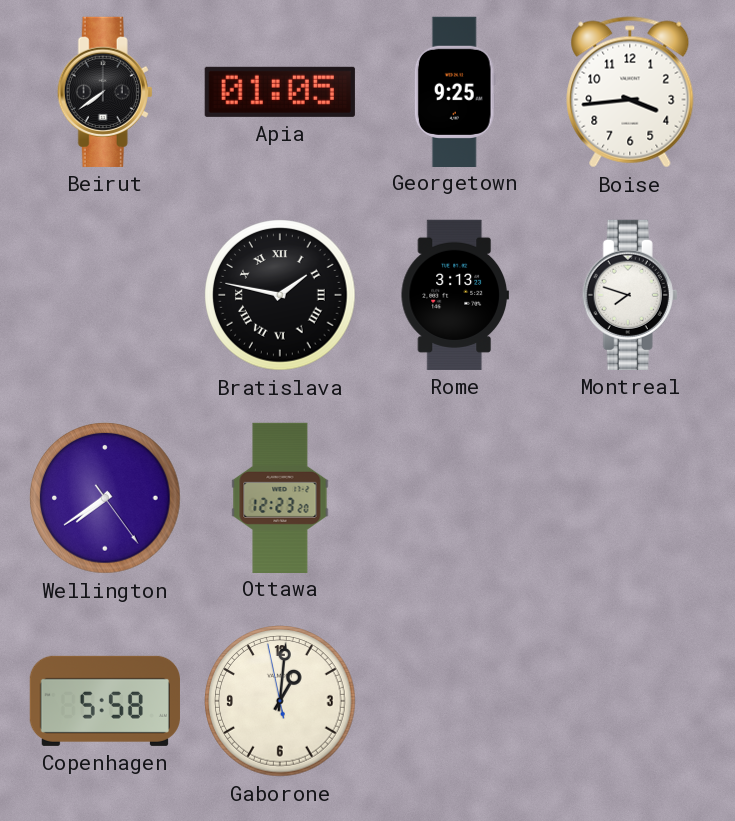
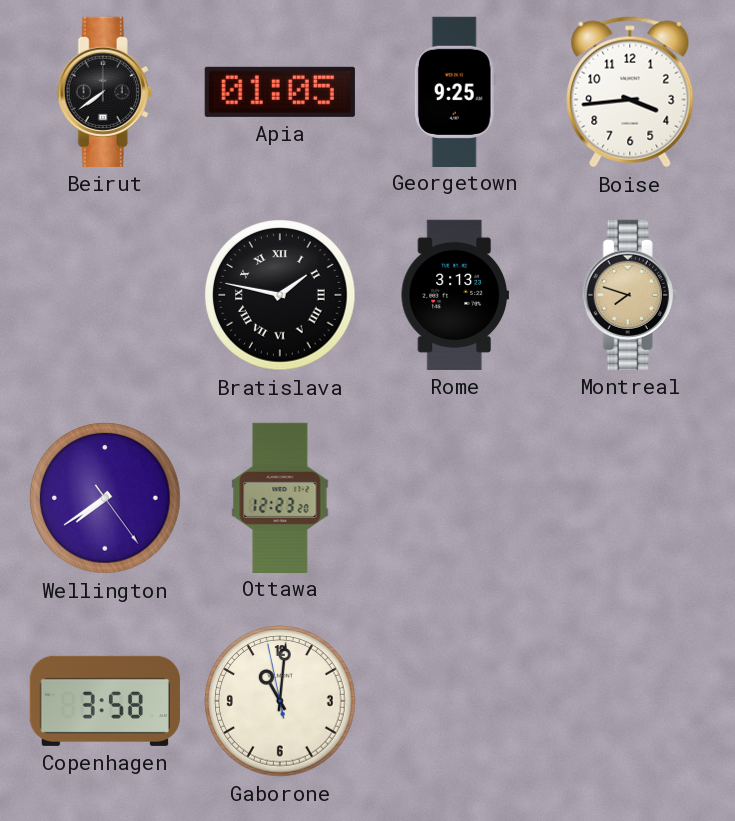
Montreal dial: white -> champagne (630, 295)
Copenhagen: 5:58 -> 3:58 (105, 701)
Gaborone: 1:00 -> 11:00 (280, 701)
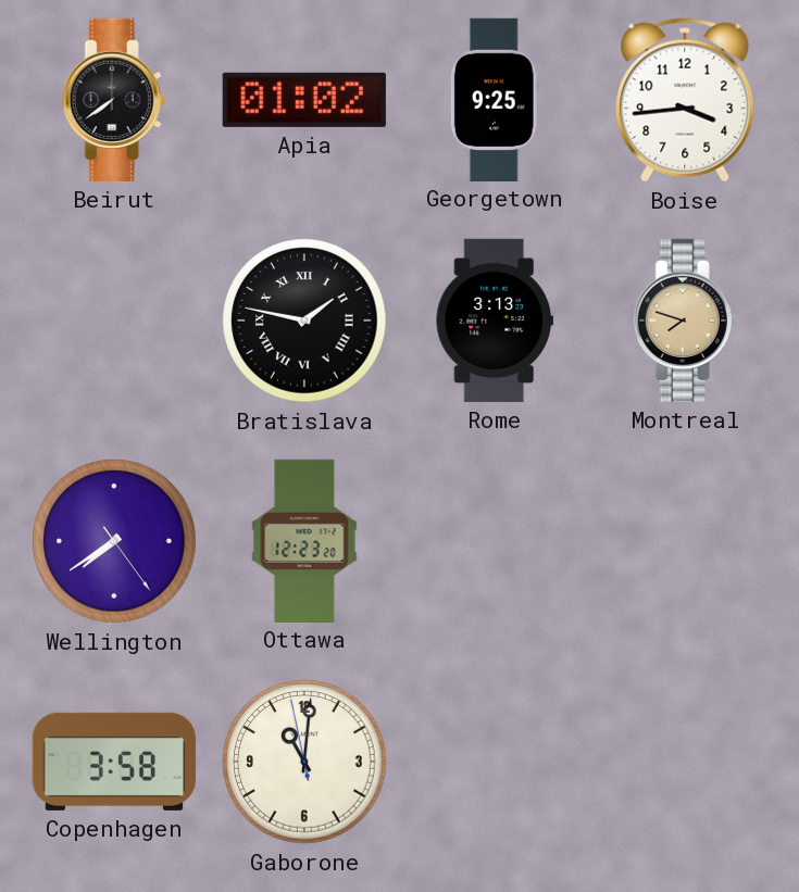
Apia: 01:05 -> 01:02 (304, 100)
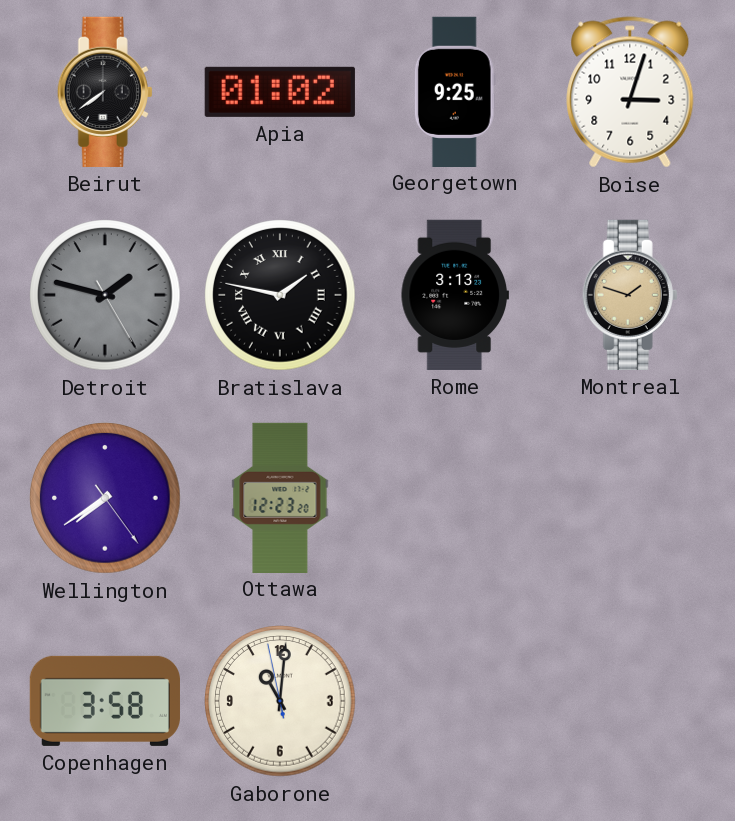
Boise: 3:44 -> 3:03 (630, 92)
Detroit: none -> 1:47 (105, 295)
Montreal: 7:48 -> 1:48 (630, 295)
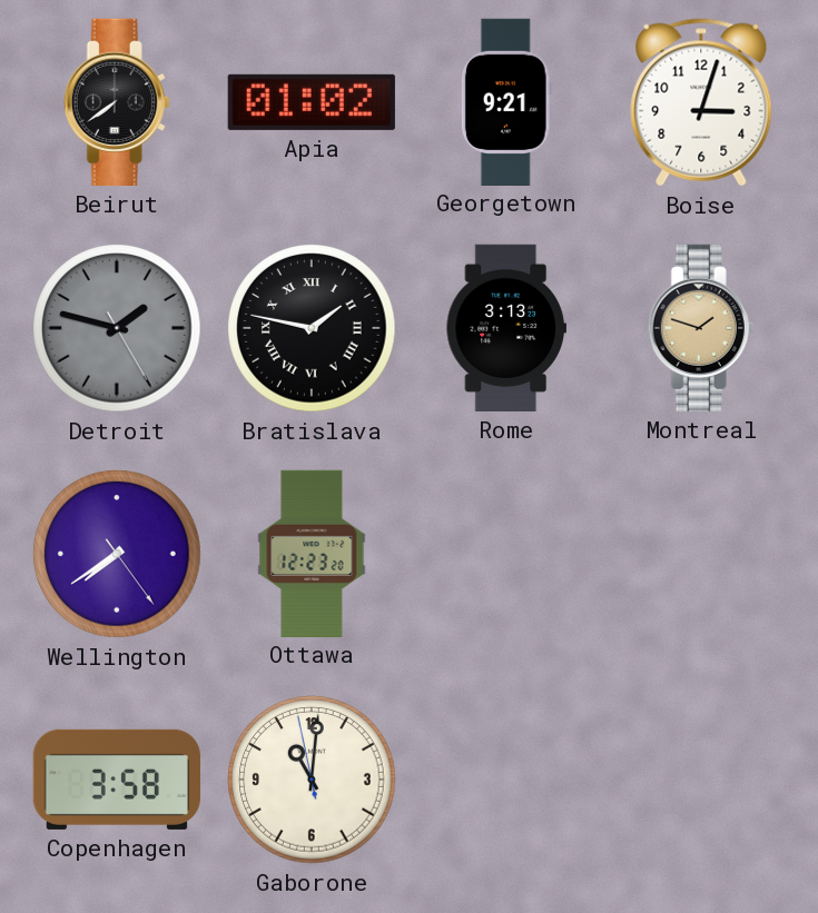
Georgetown: 9:25 -> 9:21 (506, 101)
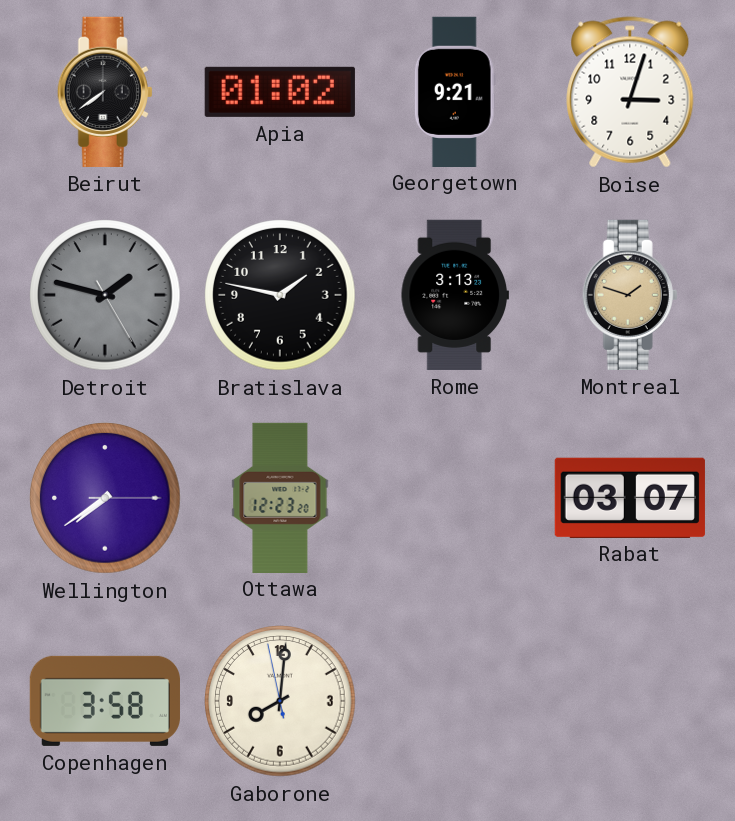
Bratislava numerals: Roman -> Arabic (280, 295)
Wellington: 7:39:24 -> 7:39:15 (105, 498)
Rabat: none -> 03:07 (630, 497)
Gaborone: 11:00 -> 8:00 (280, 701)
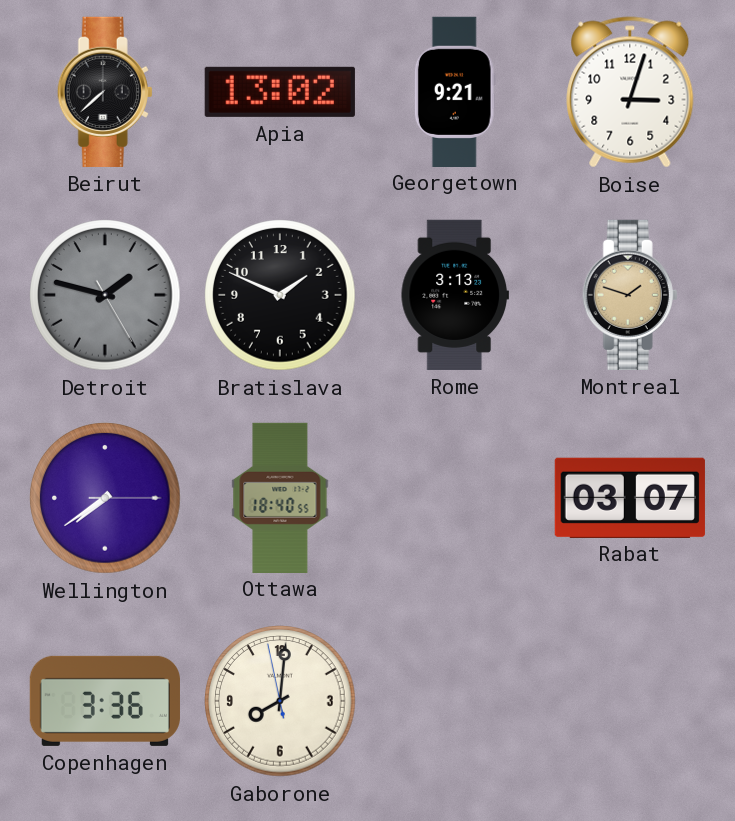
Beirut: 7:39 -> 7:38 (105, 92)
Apia: 01:02 -> 13:02 (280, 92)
Bratislava: 1:47 -> 1:49 (280, 295)
Ottawa: 12:23 -> 18:40 (280, 497)
Copenhagen: 3:58 -> 3:36 (105, 701)
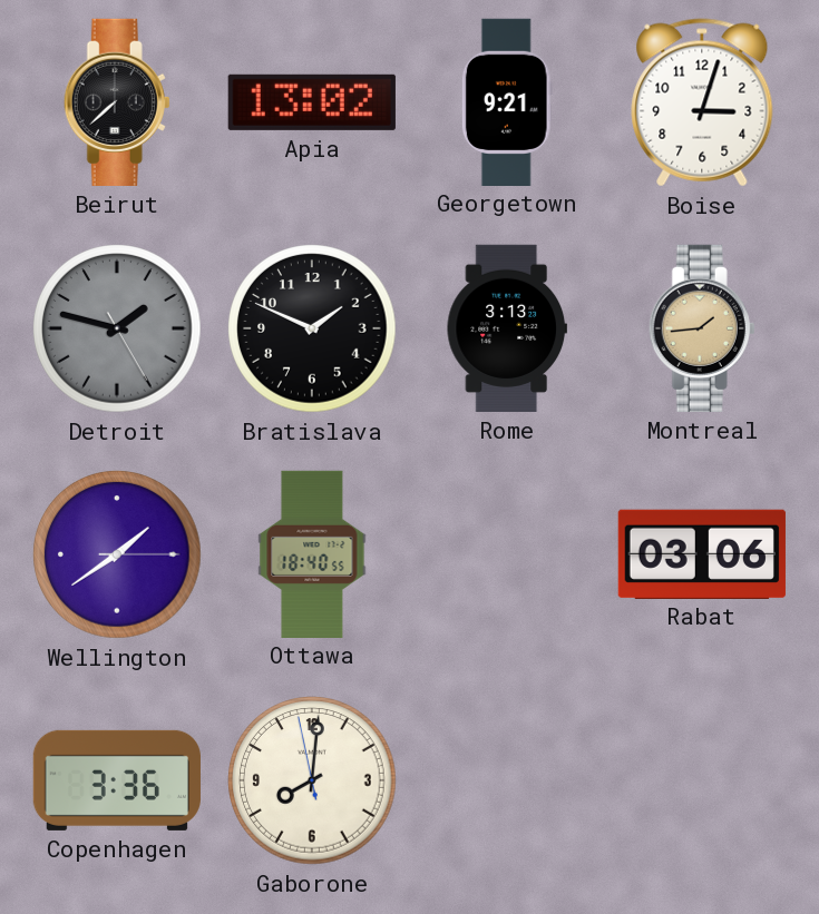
Montreal: 1:48 -> 1:44 (702, 328)
Wellington: 7:39 -> 1:39 (117, 554)
Rabat: 03:07 -> 03:06 (702, 553)
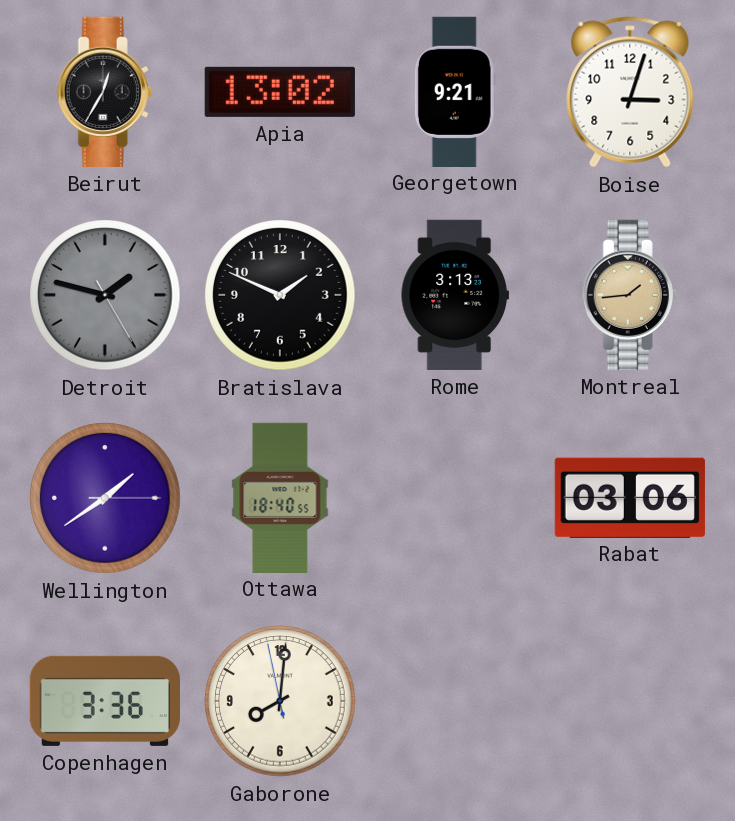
Beirut: 7:38 -> 12:35 (105, 92)
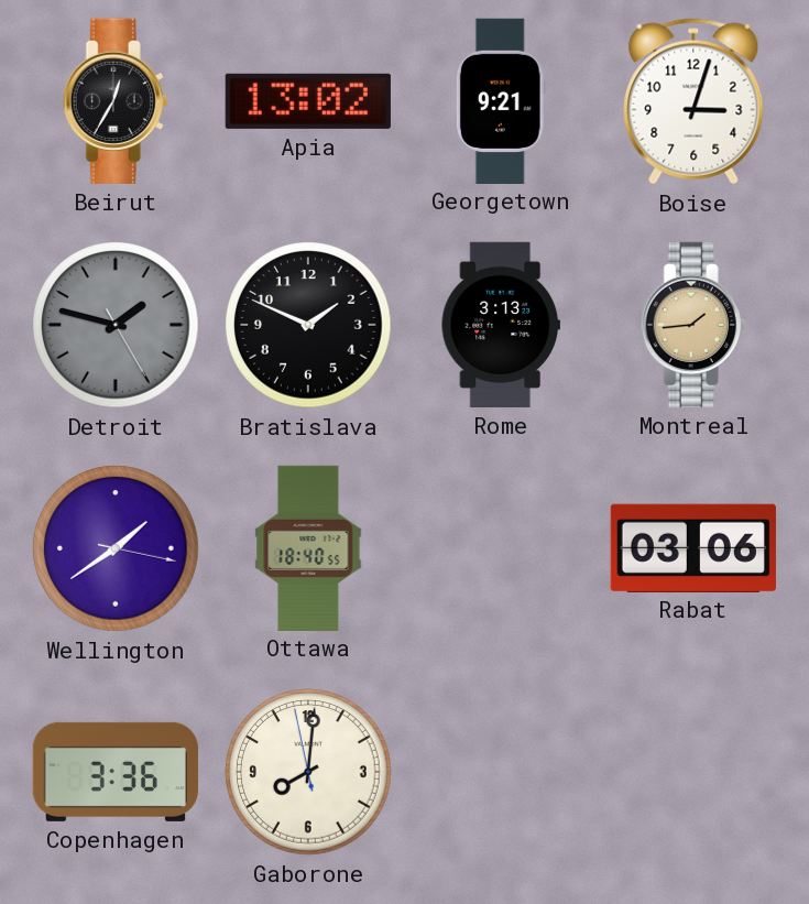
Wellington: 1:39:15 -> 1:39:17 (116, 548)
